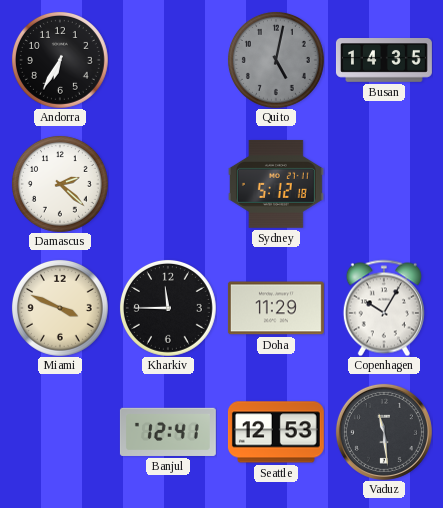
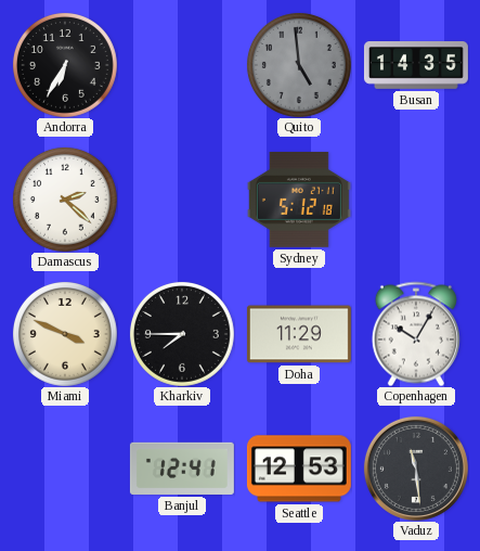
Quito: 5:02 -> 4:59 (299, 65)
Kharkiv: 11:45 -> 7:45 (182, 334)
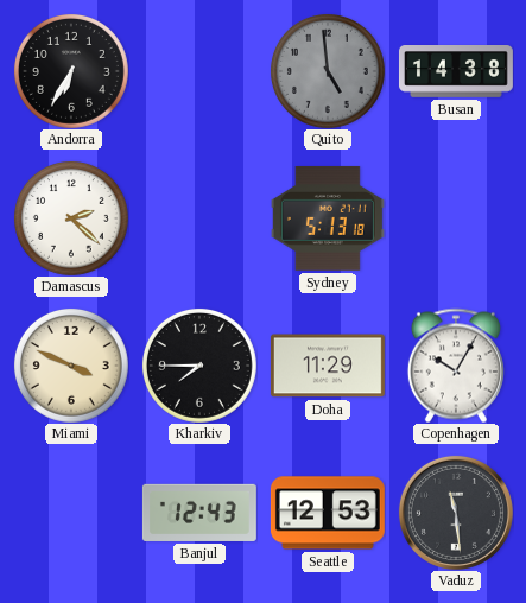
Busan: 14:35 -> 14:38 (456, 72)
Sydney: 5:12 -> 5:13 (328, 218)
Banjul: 12:41 -> 12:43 (199, 513)
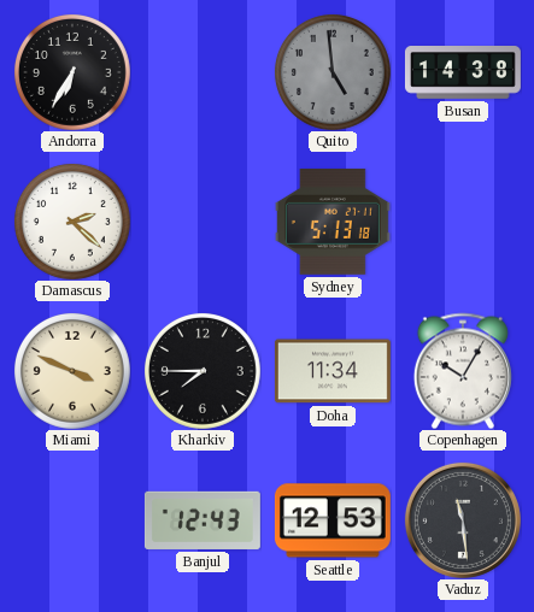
Doha: 11:29 -> 11:34 (333, 371)
